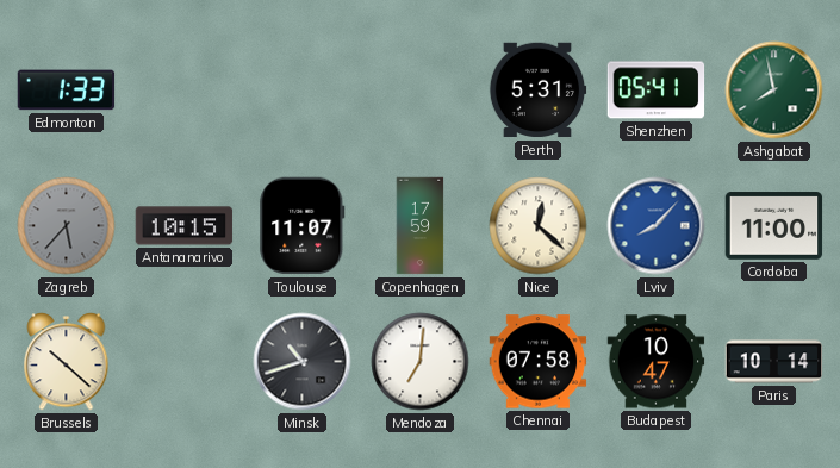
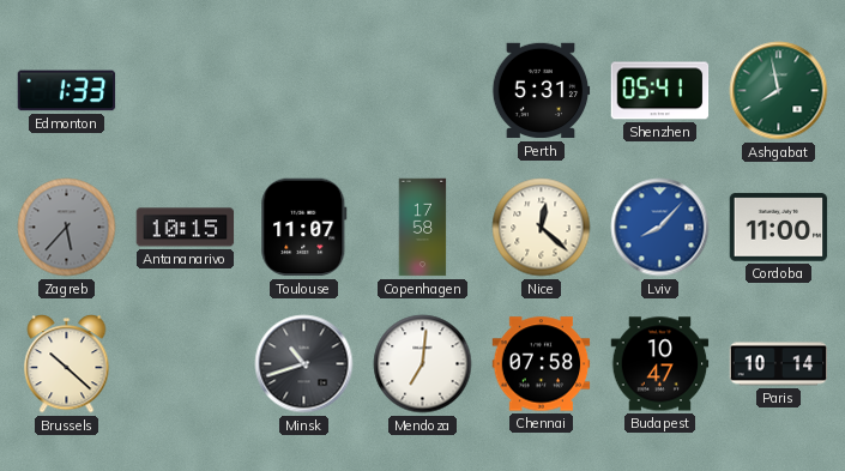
Copenhagen: 17:59 -> 17:58 (423, 228)
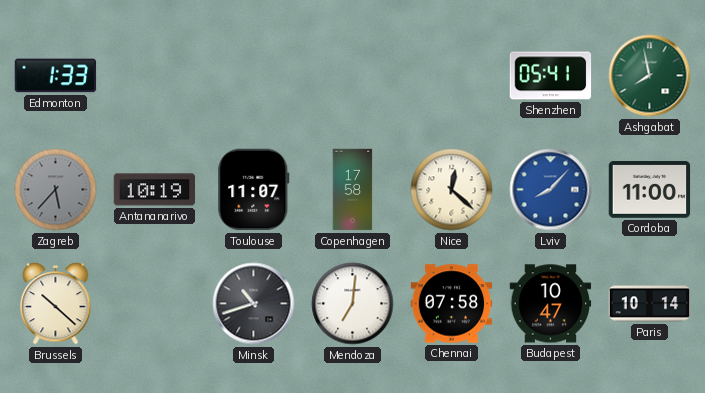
Perth: 5:31 -> none (541, 91)
Antananarivo: 10:15 -> 10:19 (155, 190)
